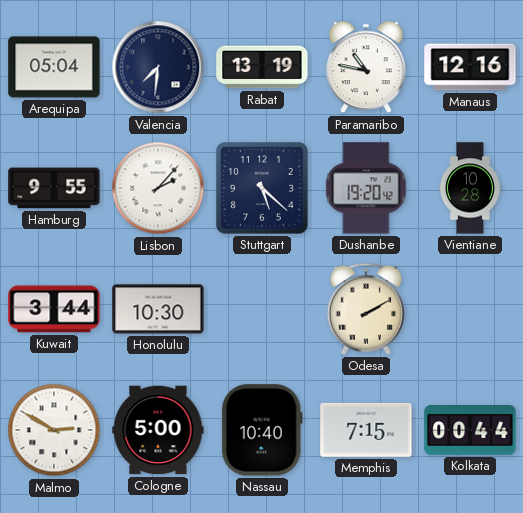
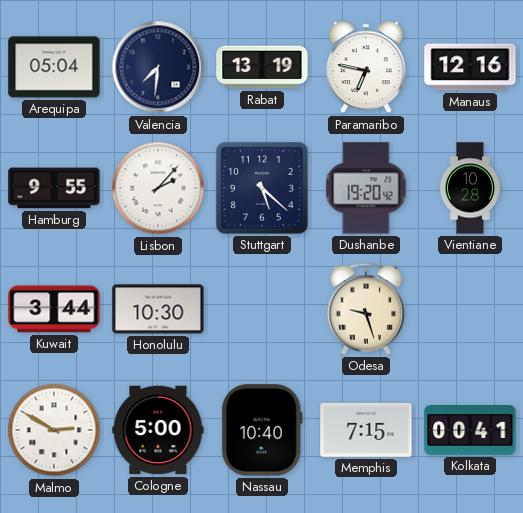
Paramaribo: 10:47 -> 6:47 (367, 67)
Odesa: 2:10 -> 9:27 (365, 309)
Kolkata: 00:44 -> 00:41 (470, 431)
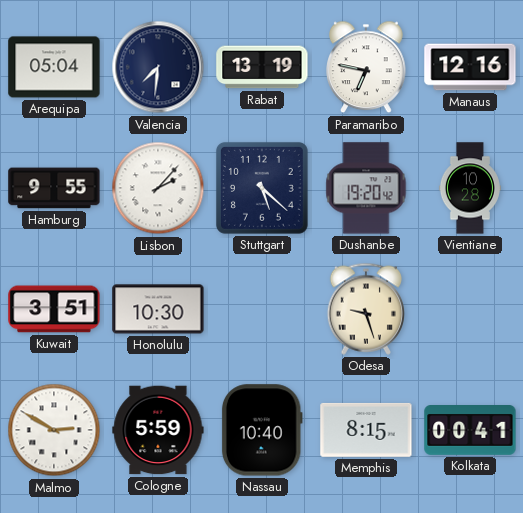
Kuwait: 3:44 -> 3:51 (54, 309)
Cologne: 5:00 -> 5:59 (158, 430)
Memphis: 7:15 -> 8:15 (366, 430)
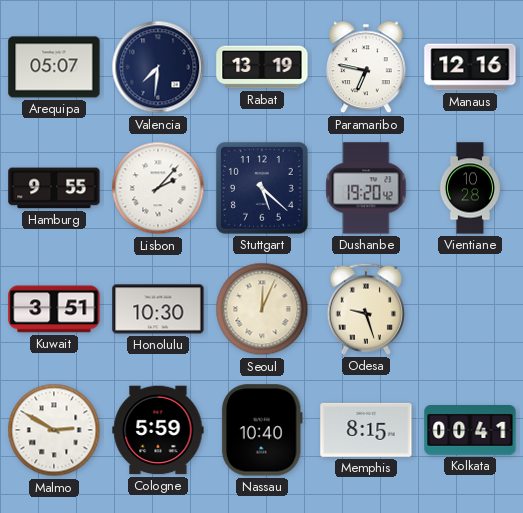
Arequipa: 05:04 -> 05:07 (54, 67)
Seoul: none -> 12:04 (262, 309)
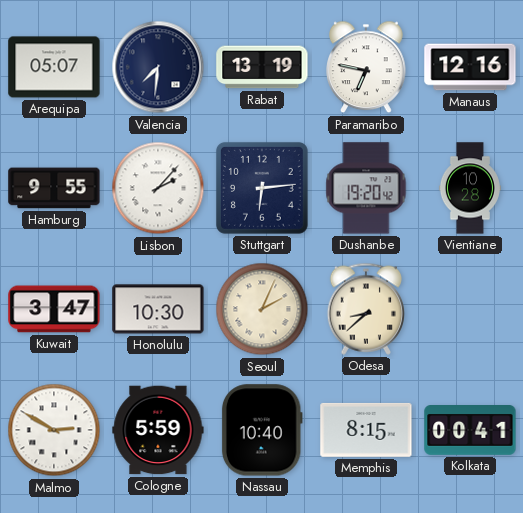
Stuttgart: 5:22 -> 6:14 (262, 188)
Kuwait: 3:51 -> 3:47 (54, 309)
Seoul: 12:04 -> 2:04 (262, 309)
Odesa: 9:27 -> 8:38 (365, 309)
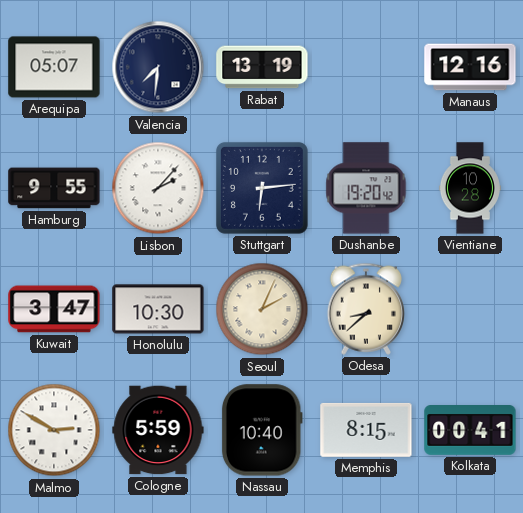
Paramaribo: 6:47 -> none (367, 67)
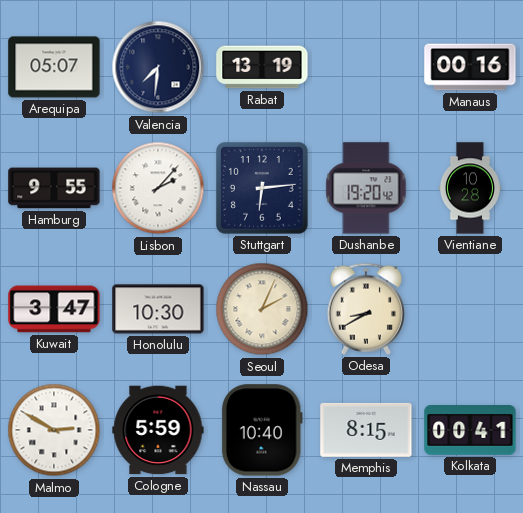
Manaus: 12:16 -> 00:16 (470, 67)
Odesa: 8:38 -> 8:40 (365, 309)
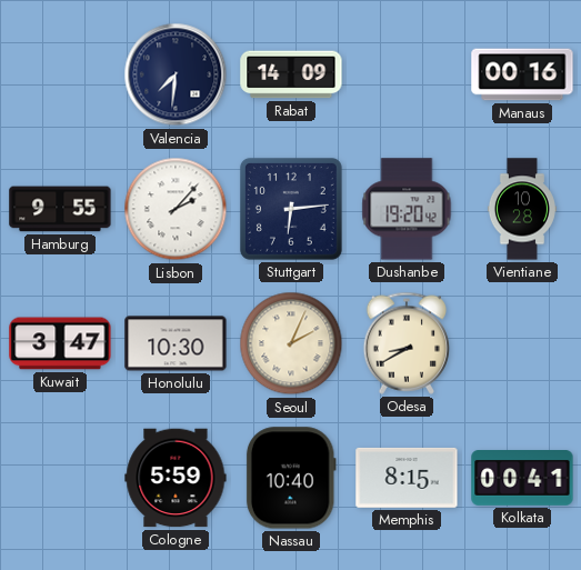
Arequipa: 05:07 -> none (54, 67)
Rabat: 13:19 -> 14:09 (291, 74)
Malmo: 2:50 -> none (54, 430)
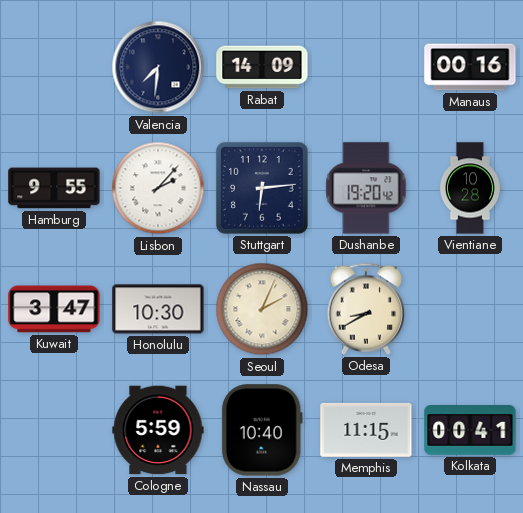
Memphis: 8:15 -> 11:15 (366, 430)
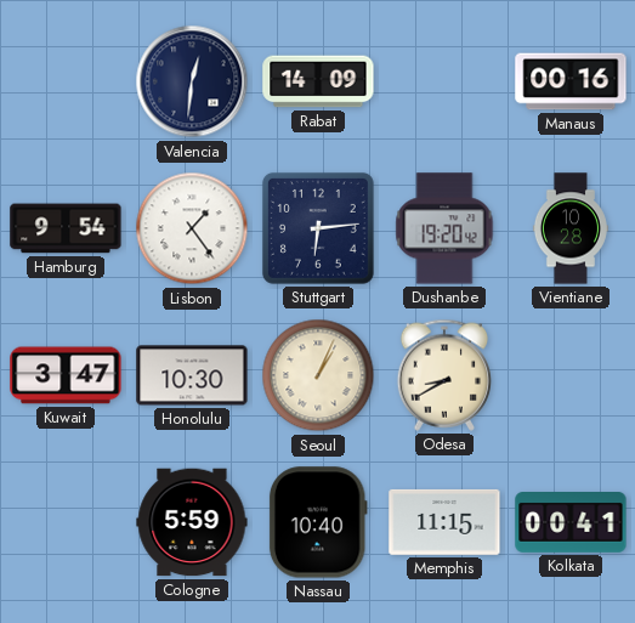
Valencia: 7:31 -> 12:31 (192, 81)
Hamburg: 9:55 -> 9:54 (66, 228)
Lisbon: 2:07 -> 1:24 (192, 228)
Seoul: 2:04 -> 1:04 (318, 375)
